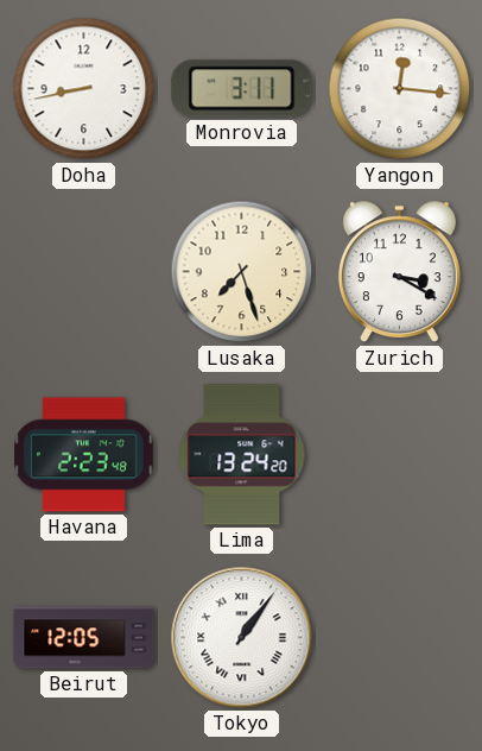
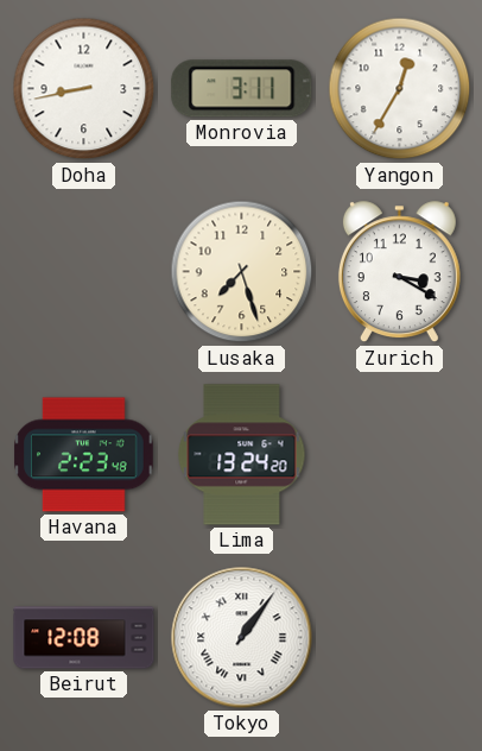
Yangon: 12:16 -> 12:35 (400, 89)
Beirut: 12:05 -> 12:08 (84, 638)
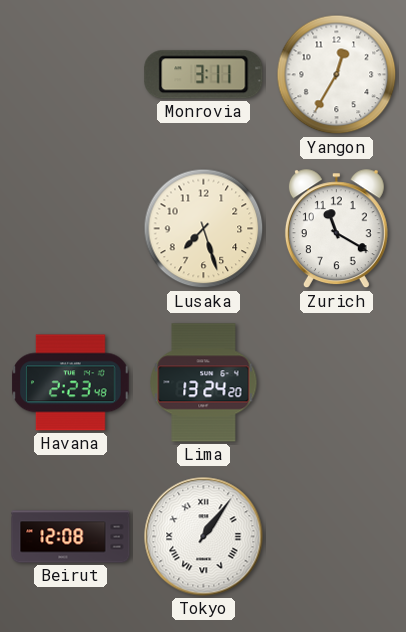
Doha: 8:43 -> none (84, 89)
Zurich: 3:20 -> 11:20 (336, 229)
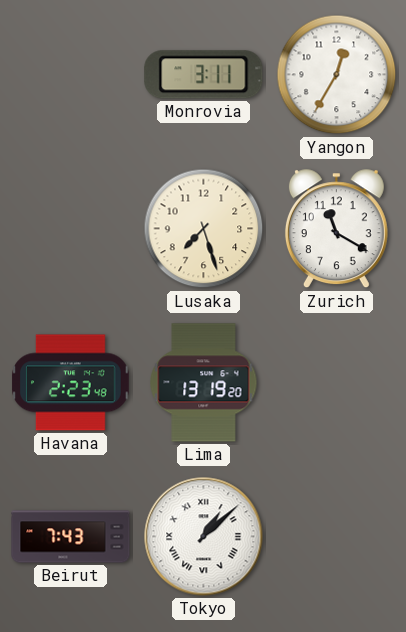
Lima: 13:24 -> 13:19 (204, 383)
Beirut: 12:08 -> 7:43 (71, 537)
Tokyo: 1:06 -> 1:08 (204, 537)
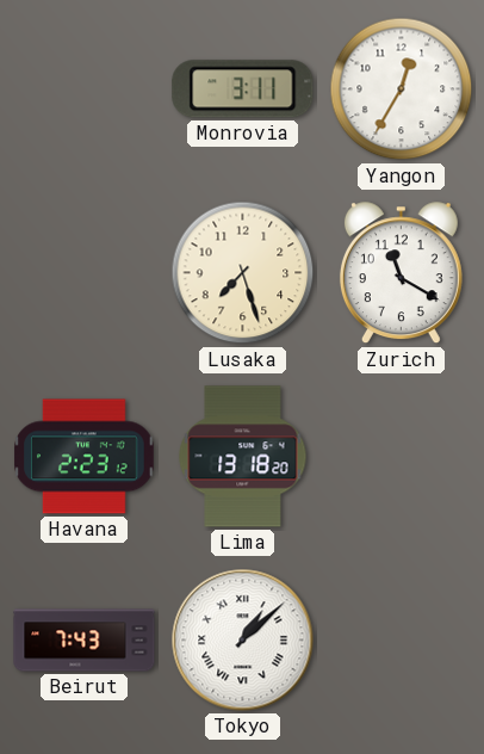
Havana: 2:23:48 -> 2:23:12 (85, 457)
Lima: 13:19 -> 13:18 (243, 457)
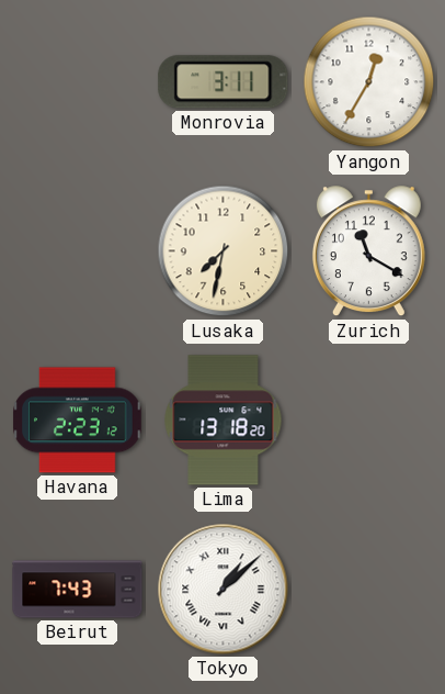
Lusaka: 7:27 -> 7:32 (224, 251)
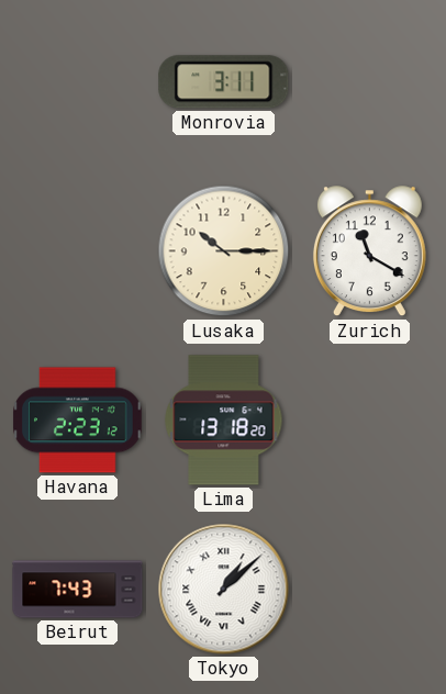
Yangon: 12:35 -> none (369, 82)
Lusaka: 7:32 -> 10:15 (224, 251)
